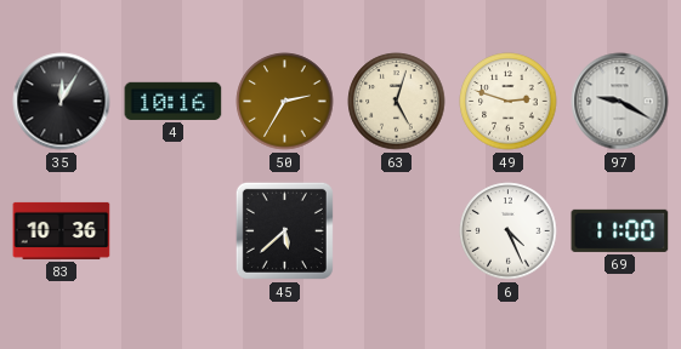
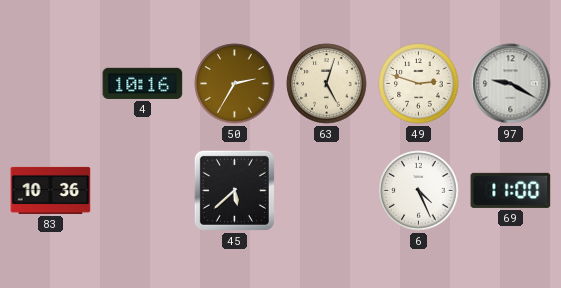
35: 12:05 -> none (62, 102)
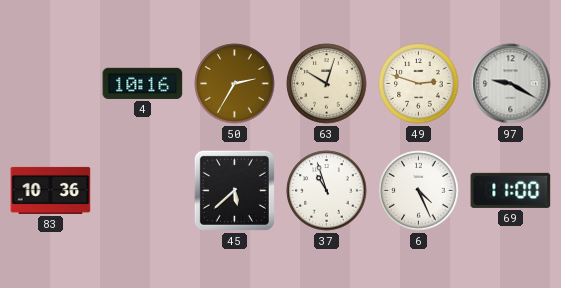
63: 5:03 -> 10:03 (327, 84)
37: none -> 10:57 (327, 191)
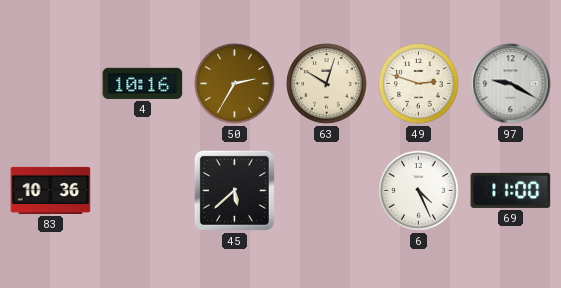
37: 10:57 -> none (327, 191)
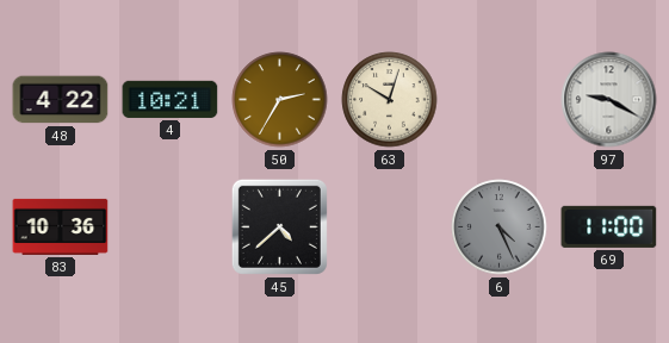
48: none -> 4:22 (61, 100)
4: 10:16 -> 10:21 (171, 99)
49: 2:48 -> none (419, 84)
45: 5:38 -> 4:38 (279, 226)
6 dial: white -> grey (500, 227)
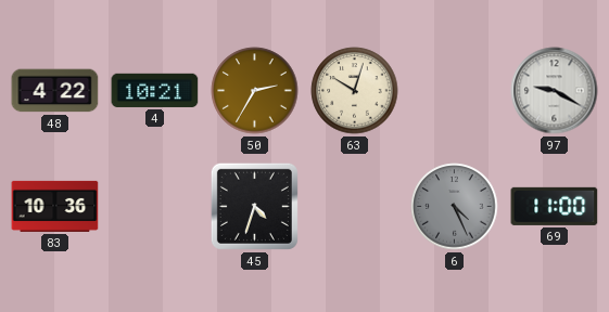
45: 4:38 -> 4:33 (254, 206)
